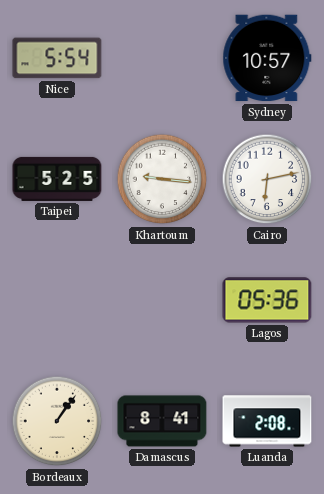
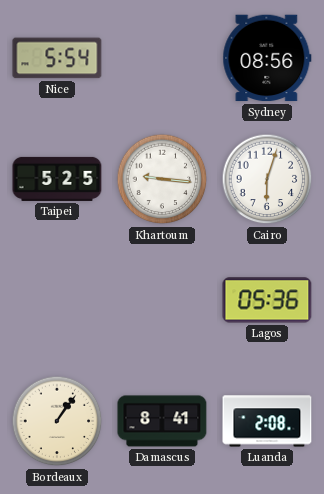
Sydney: 10:57 -> 08:56 (267, 58)
Cairo: 6:13 -> 6:03 (267, 179)
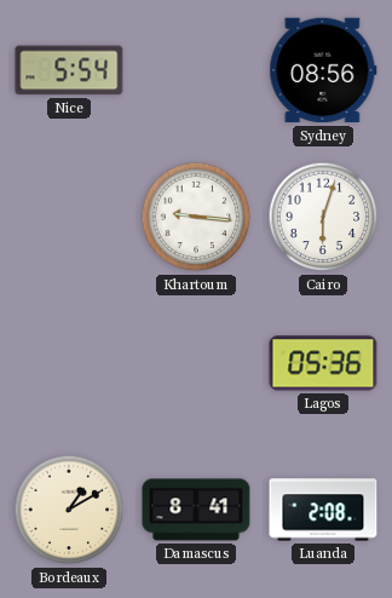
Taipei: 5:25 -> none (57, 179)
Bordeaux: 1:06 -> 1:10 (69, 510)
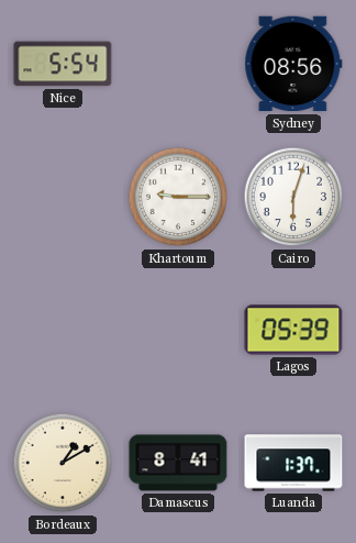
Khartoum: 9:16 -> 9:15 (178, 197)
Lagos: 05:36 -> 05:39 (293, 330)
Luanda: 2:08 -> 1:37 (293, 463)
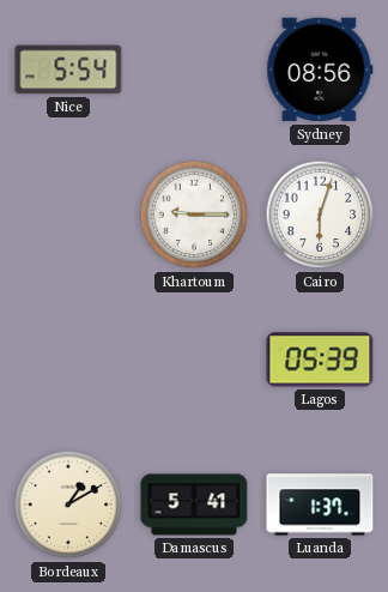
Damascus: 8:41 -> 5:41 (194, 505)
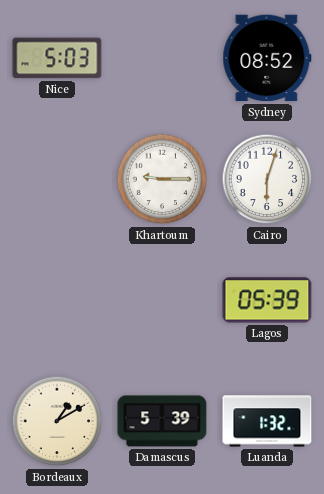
Nice: 5:54 -> 5:03 (57, 58)
Sydney: 08:56 -> 08:52 (267, 58)
Damascus: 5:41 -> 5:39 (162, 421)
Luanda: 1:37 -> 1:32 (267, 421)
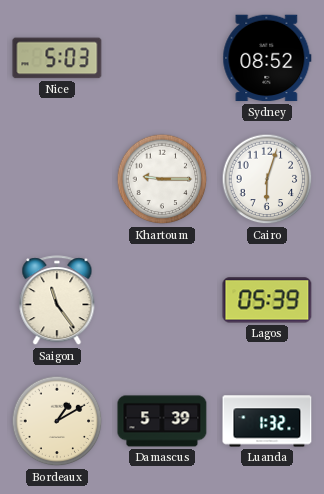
Saigon: none -> 11:24 (57, 301)
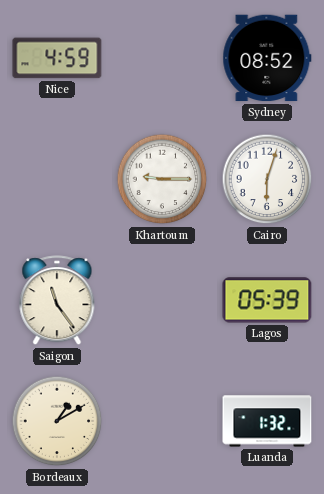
Nice: 5:03 -> 4:59 (57, 58)
Damascus: 5:39 -> none (162, 421)
